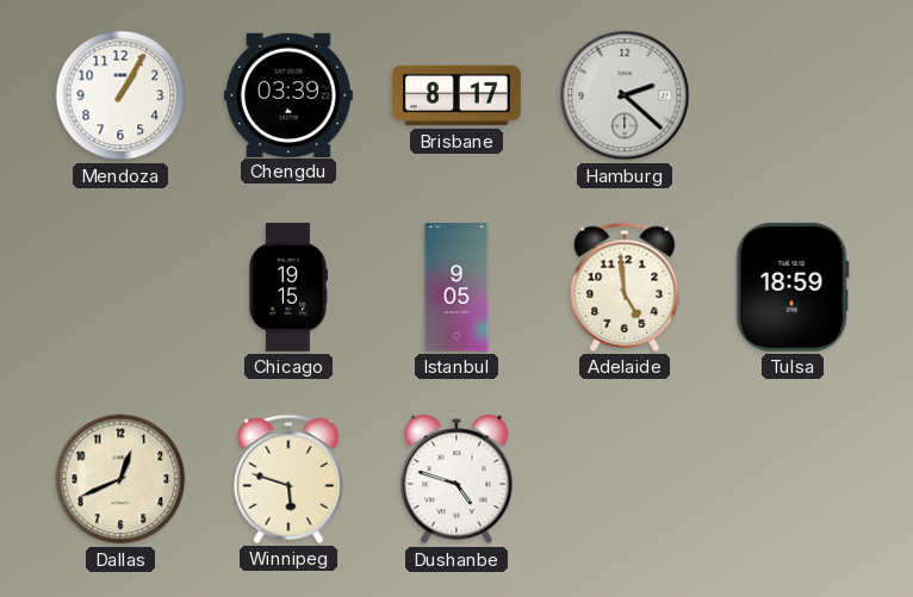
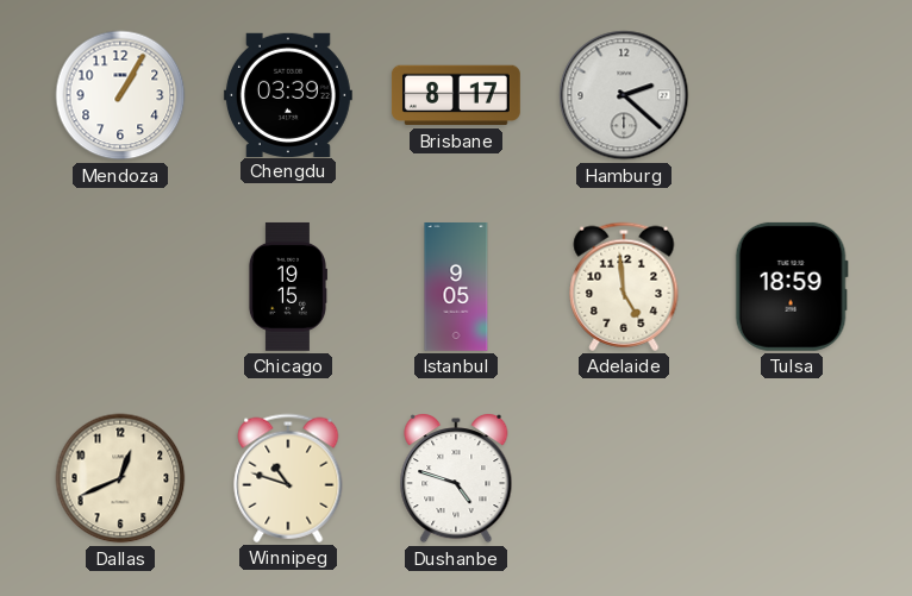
Winnipeg: 5:48 -> 10:48 (288, 478)
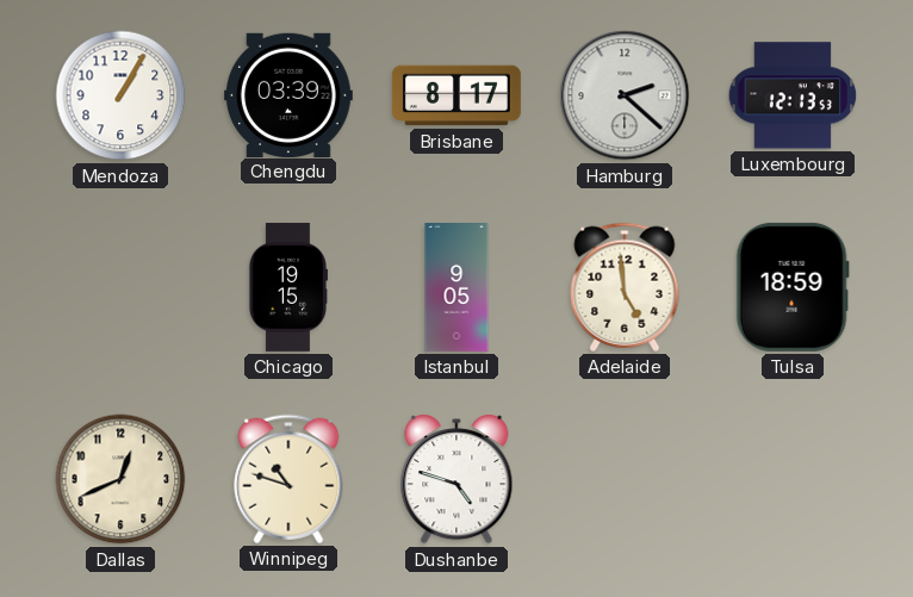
Luxembourg: none -> 12:13 (793, 95)
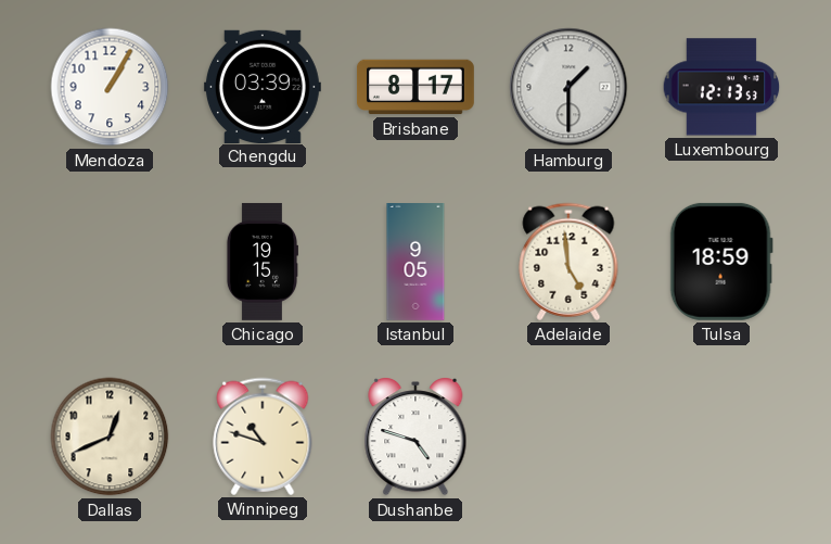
Hamburg: 2:22 -> 1:30 (568, 87)
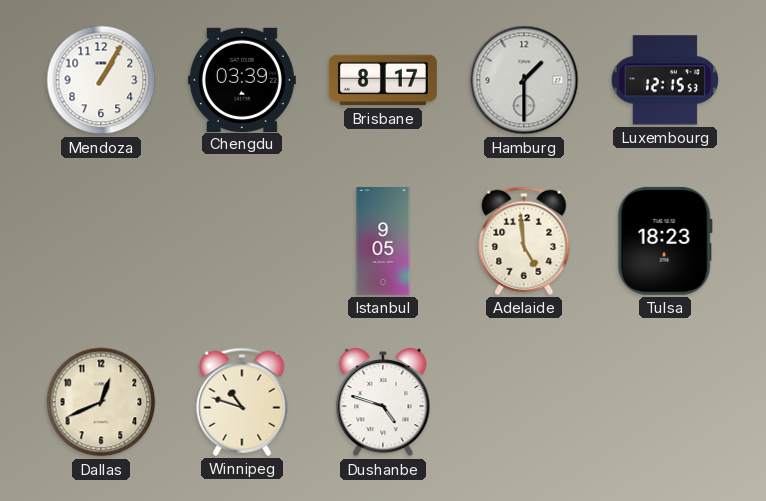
Luxembourg: 12:13 -> 12:15 (665, 80)
Chicago: 19:15 -> none (261, 262)
Tulsa: 18:59 -> 18:23 (665, 241)
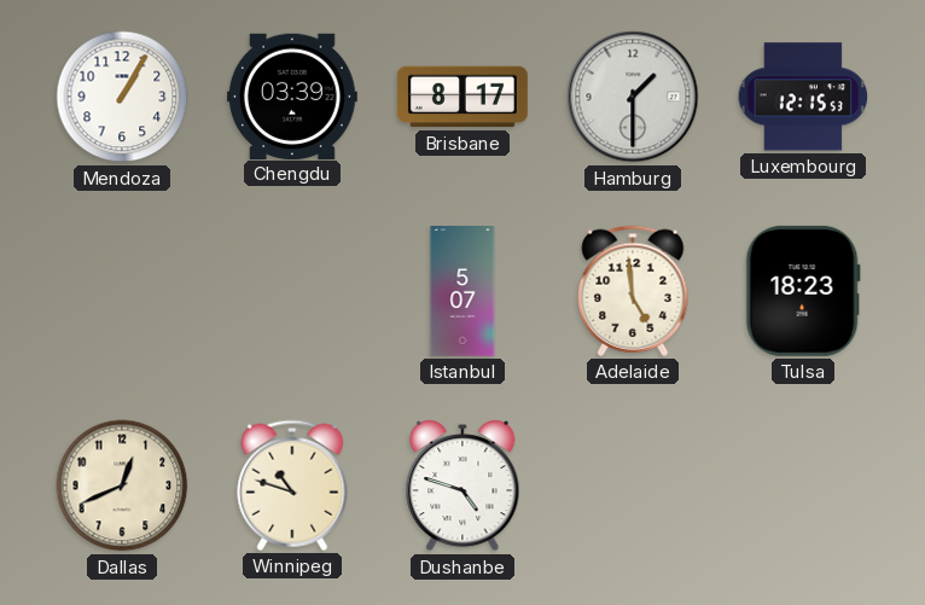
Istanbul: 9:05 -> 5:07 (463, 292)
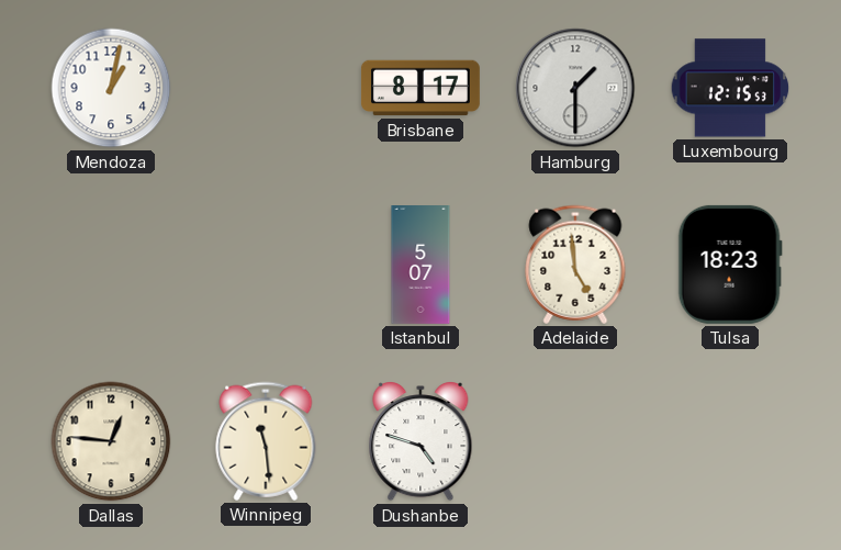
Mendoza: 1:05 -> 1:02 (111, 88)
Chengdu: 03:39 -> none (292, 95)
Dallas: 12:41 -> 12:46 (111, 441)
Winnipeg: 10:48 -> 11:29 (266, 441)
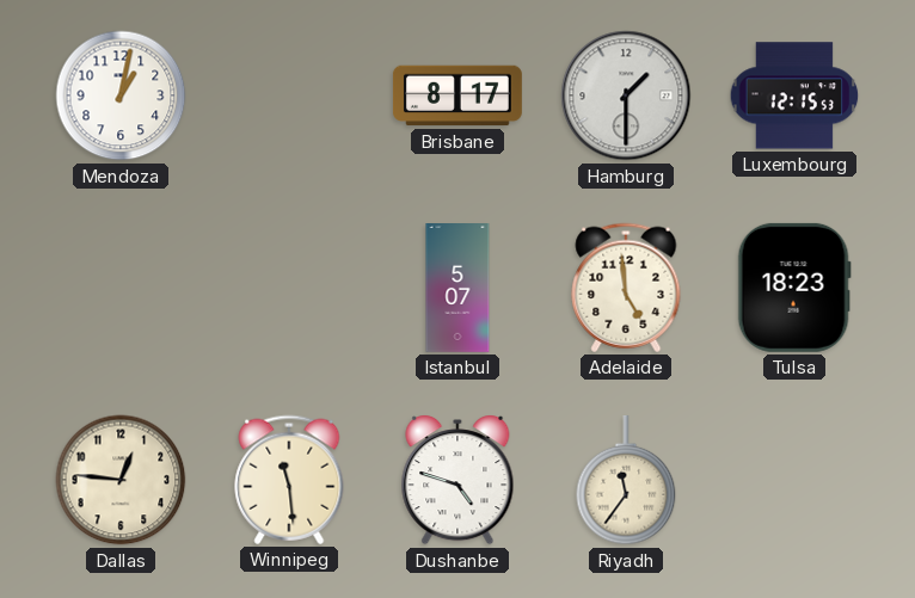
Riyadh: none -> 11:36 (626, 480)
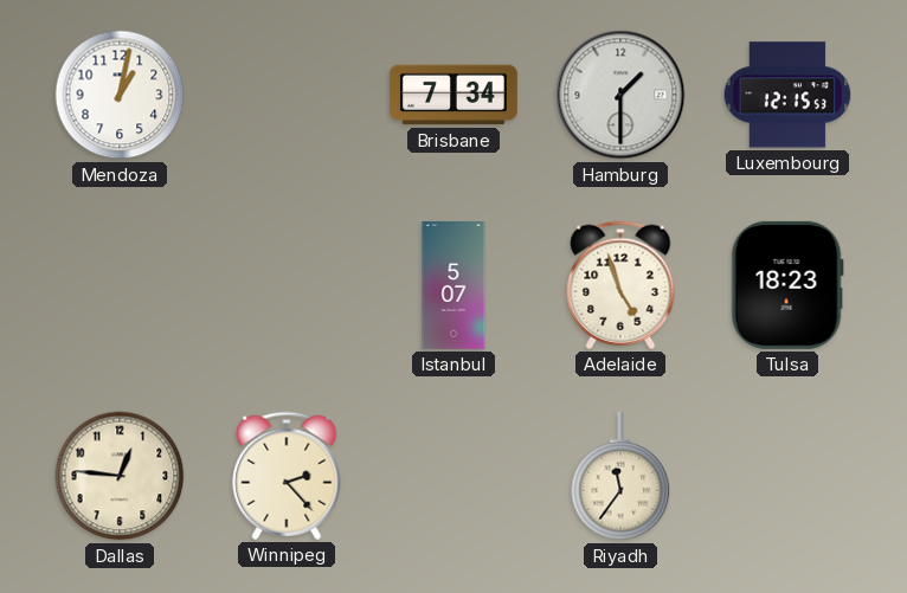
Brisbane: 8:17 -> 7:34 (454, 95)
Adelaide: 4:59 -> 4:57 (620, 285)
Winnipeg: 11:29 -> 2:23 (287, 476)
Dushanbe: 4:48 -> none (457, 481)
